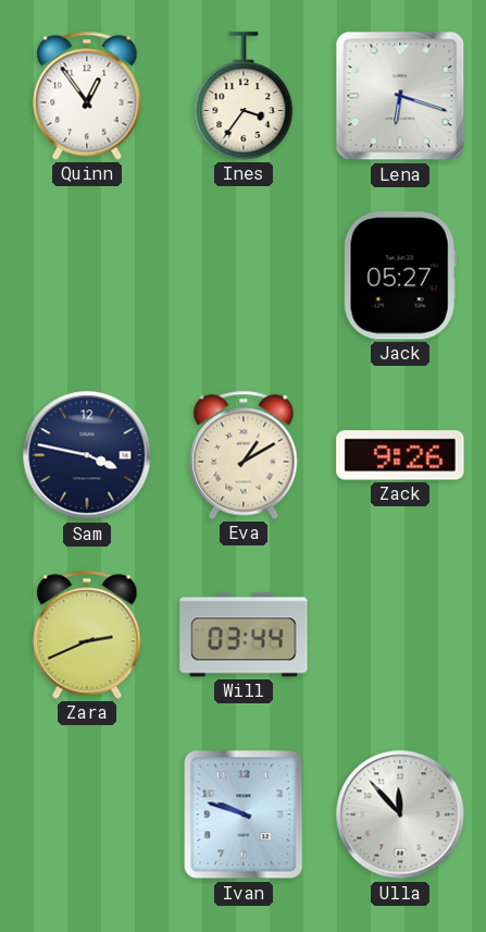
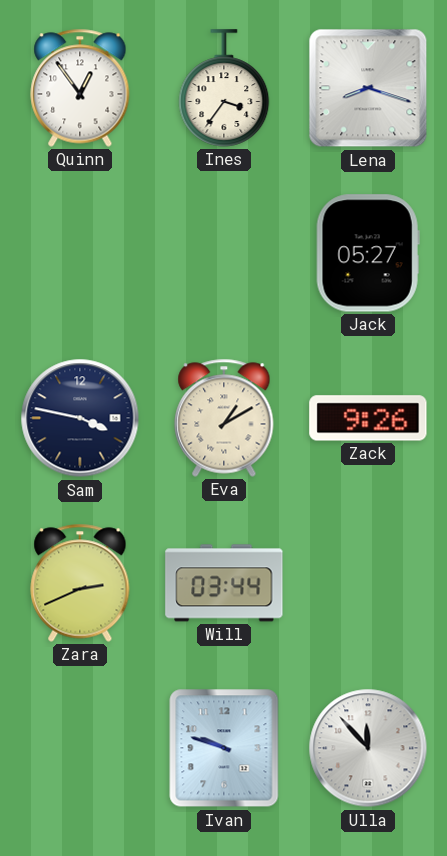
Lena: 6:18 -> 8:18 (368, 88)
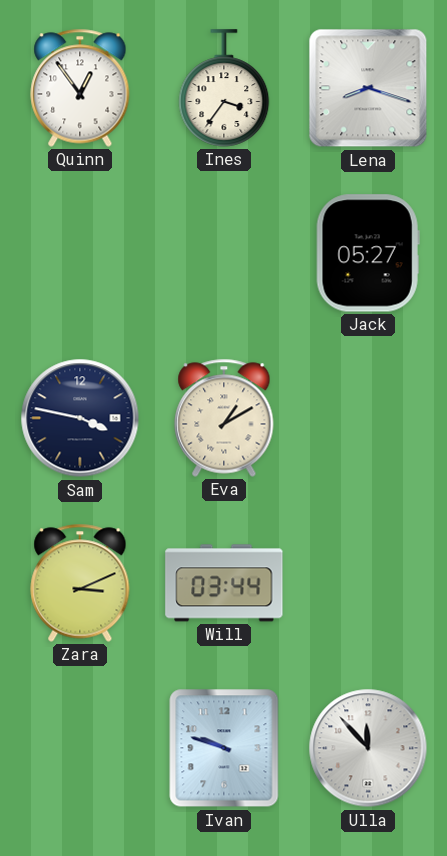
Zack: 9:26 -> none (368, 418)
Zara: 2:41 -> 3:11 (80, 583)
